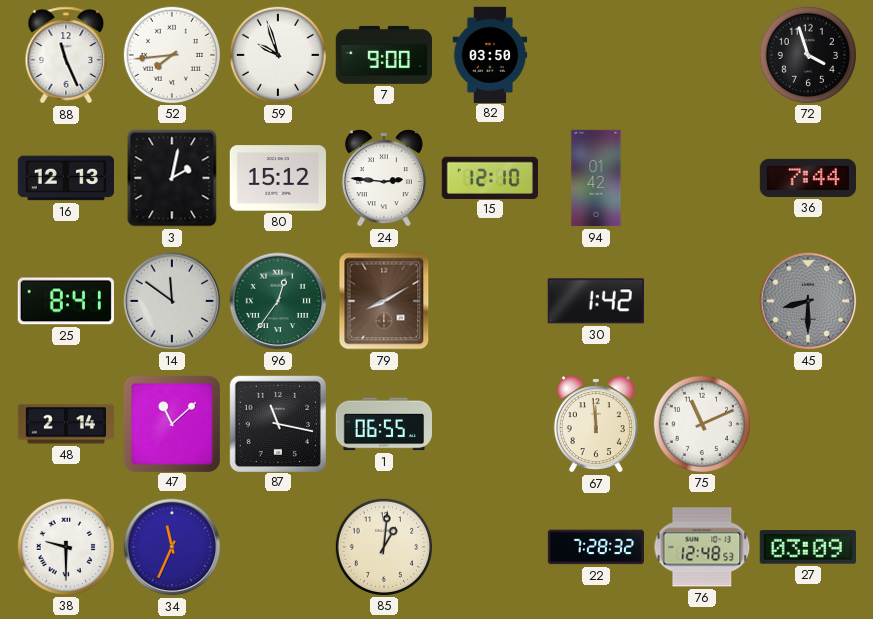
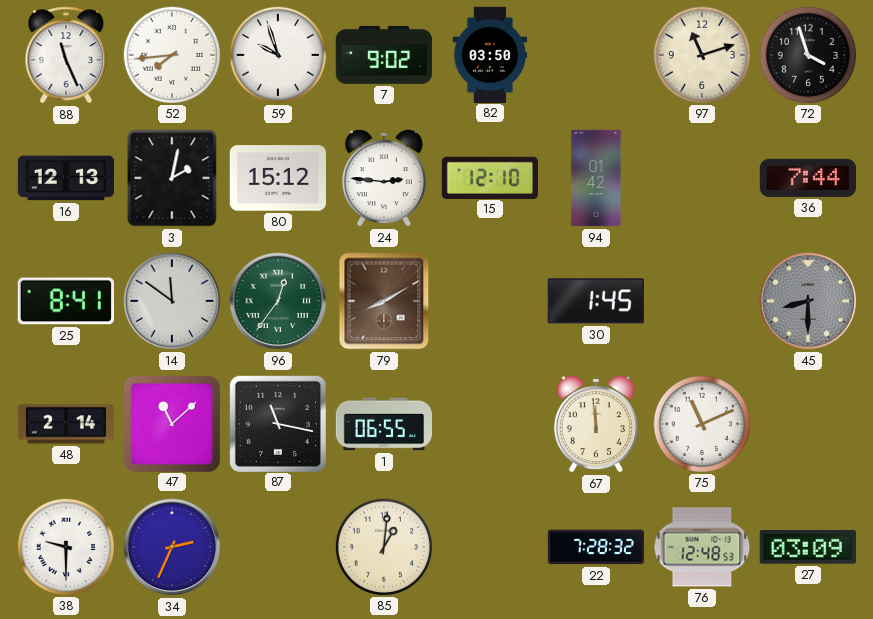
7: 9:00 -> 9:02 (384, 55)
97: none -> 11:12 (701, 54)
30: 1:42 -> 1:45 (596, 301)
34: 11:34 -> 2:34 (172, 547)
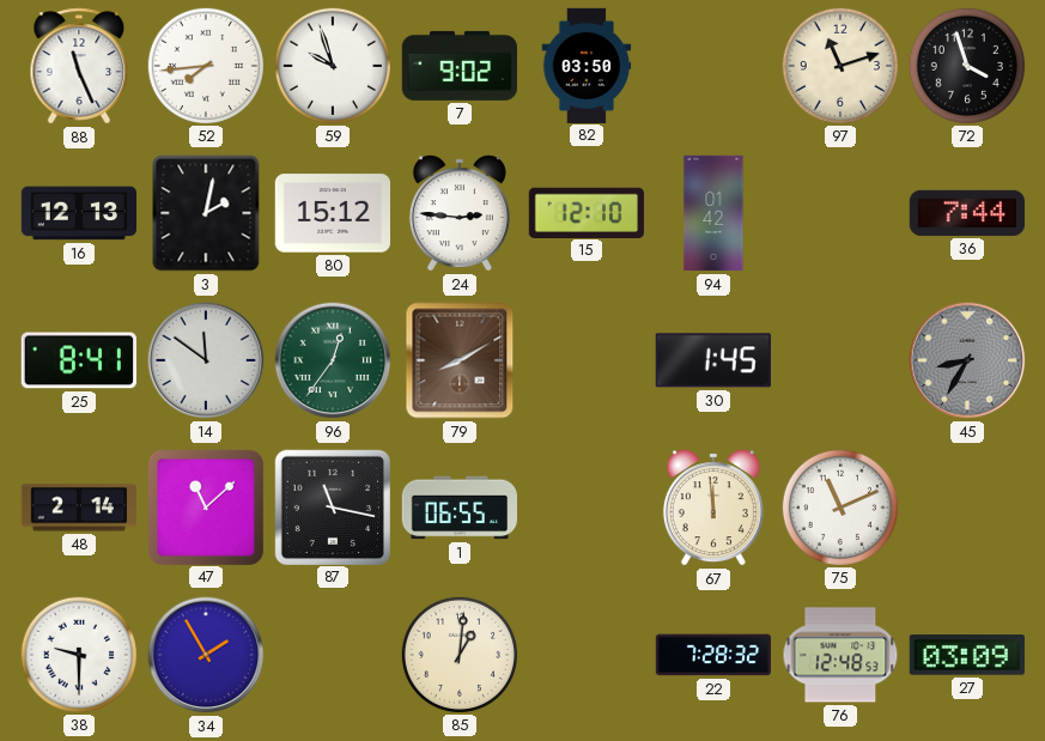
45: 8:30 -> 8:35 (967, 360)
34: 2:34 -> 1:55 (206, 655)
